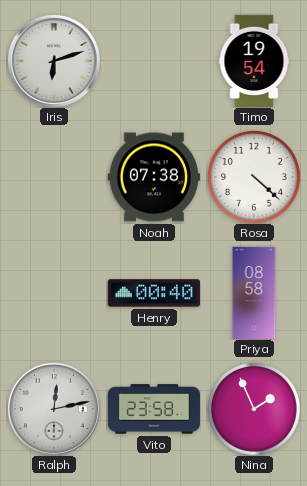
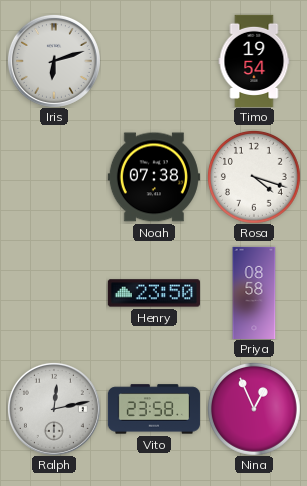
Rosa: 4:22 -> 4:18 (254, 177)
Henry: 00:40 -> 23:50 (154, 293)
Nina: 1:56 -> 12:56 (254, 409)
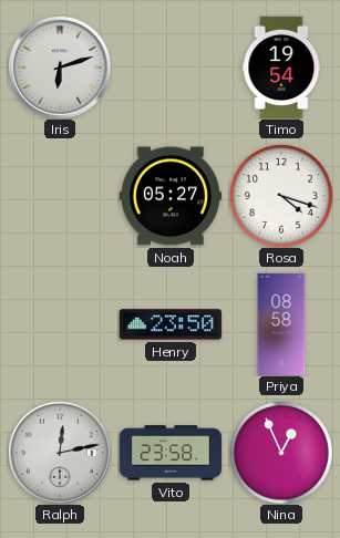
Noah: 07:38 -> 05:27 (171, 196)
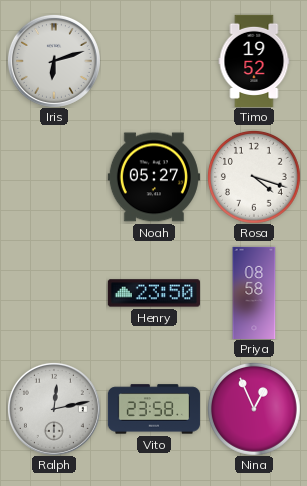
Timo: 19:54 -> 19:52 (254, 61)
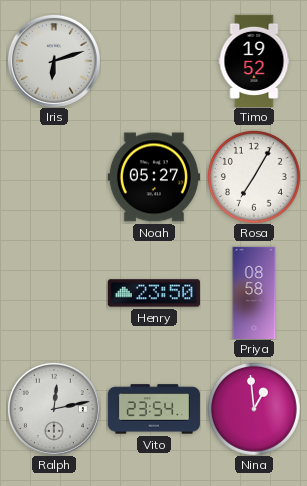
Rosa: 4:18 -> 7:05 (254, 177)
Vito: 23:58 -> 23:54 (154, 409)
Nina: 12:56 -> 12:59 (254, 409)
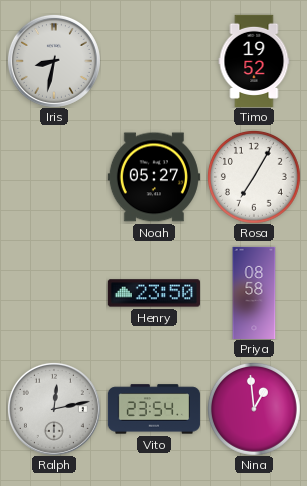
Iris: 6:12 -> 8:32 (54, 61)
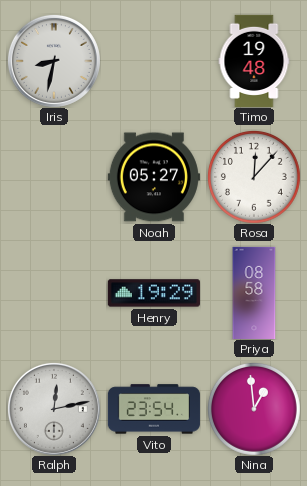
Timo: 19:52 -> 19:48 (254, 61)
Rosa: 7:05 -> 12:07 (254, 177)
Henry: 23:50 -> 19:29 (154, 293)
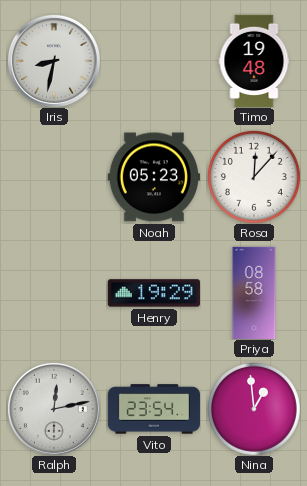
Noah: 05:27 -> 05:23 (154, 177)
